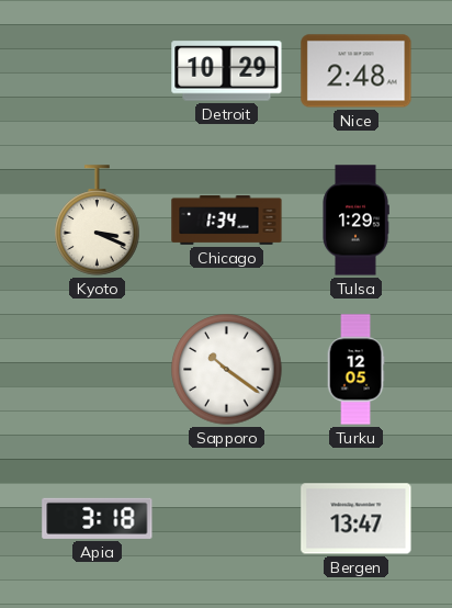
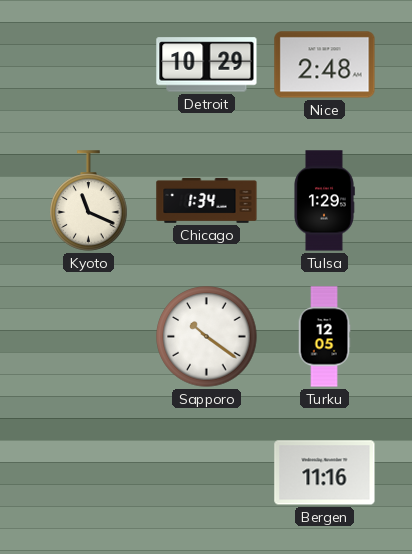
Kyoto: 3:19 -> 11:19 (89, 201)
Apia: 3:18 -> none (98, 518)
Bergen: 13:47 -> 11:16 (325, 473)
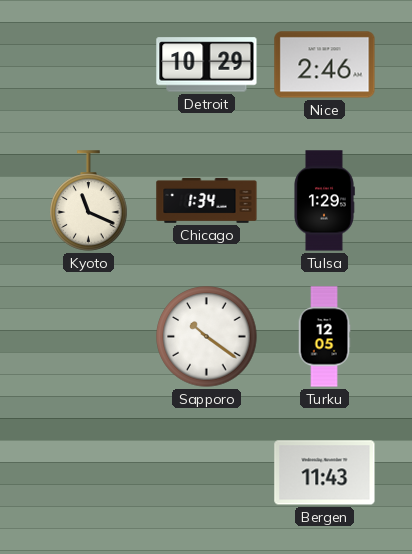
Nice: 2:48 -> 2:46 (325, 65)
Bergen: 11:16 -> 11:43 (325, 473)
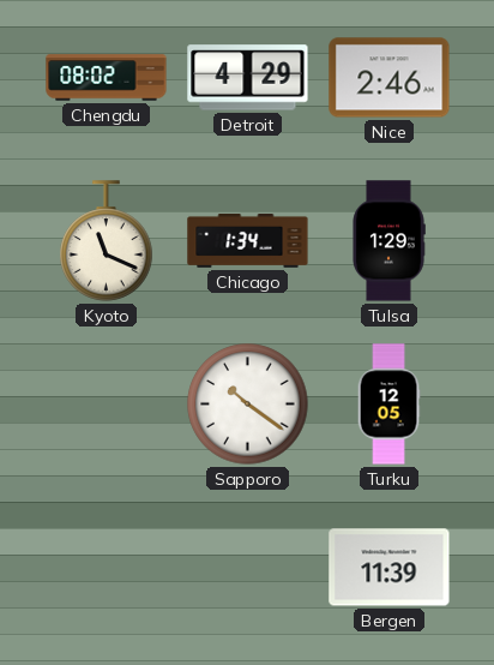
Chengdu: none -> 08:02 (107, 78)
Detroit: 10:29 -> 4:29 (248, 78)
Bergen: 11:43 -> 11:39 (390, 568)
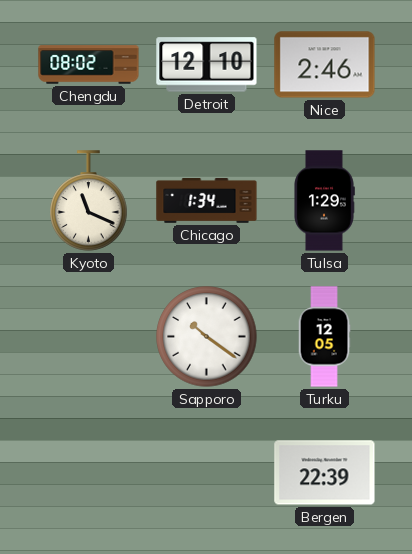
Detroit: 4:29 -> 12:10 (207, 65)
Bergen: 11:39 -> 22:39 (325, 473)
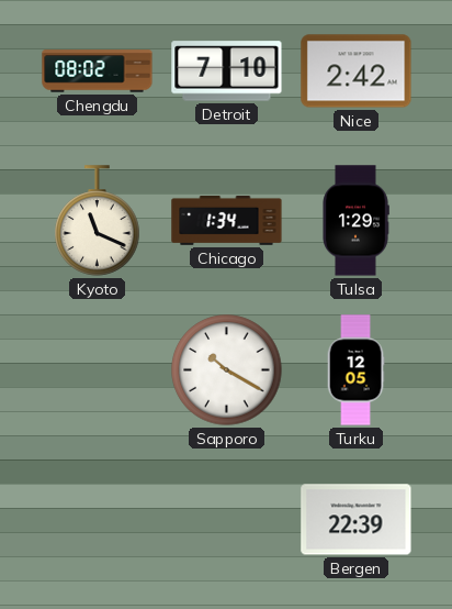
Detroit: 12:10 -> 7:10 (227, 71)
Nice: 2:46 -> 2:42 (357, 71)
Sapporo: 10:21 -> 10:20 (227, 370)
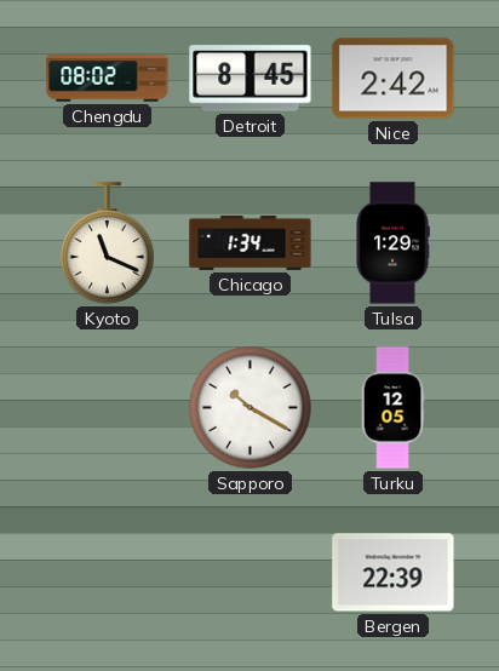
Detroit: 7:10 -> 8:45 (251, 79)
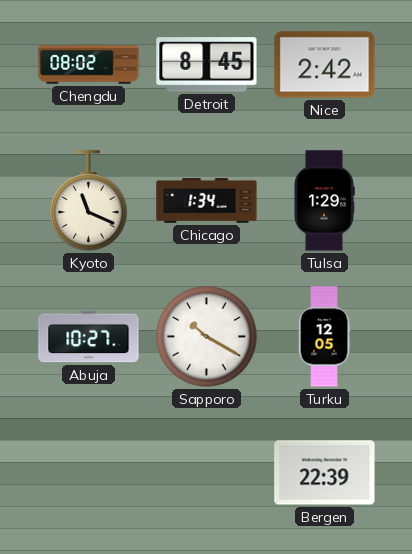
Abuja: none -> 10:27 (89, 337)
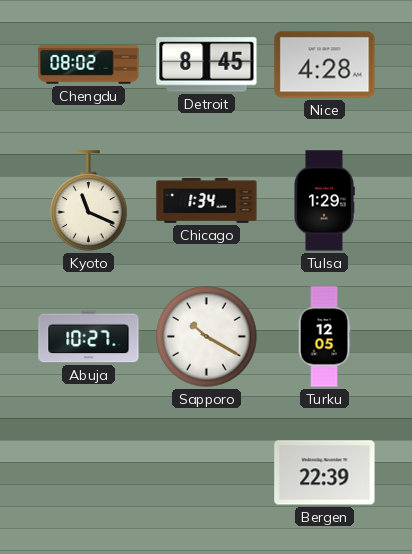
Nice: 2:42 -> 4:28 (325, 65)
